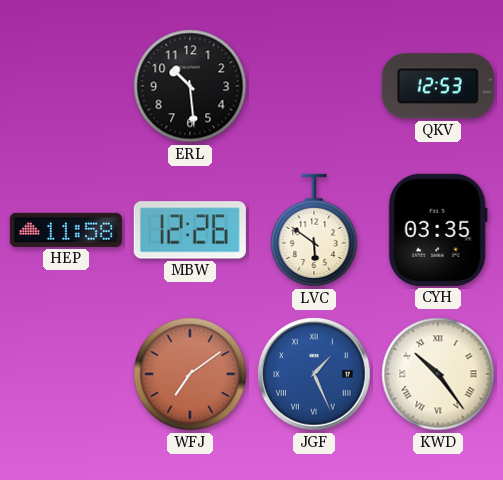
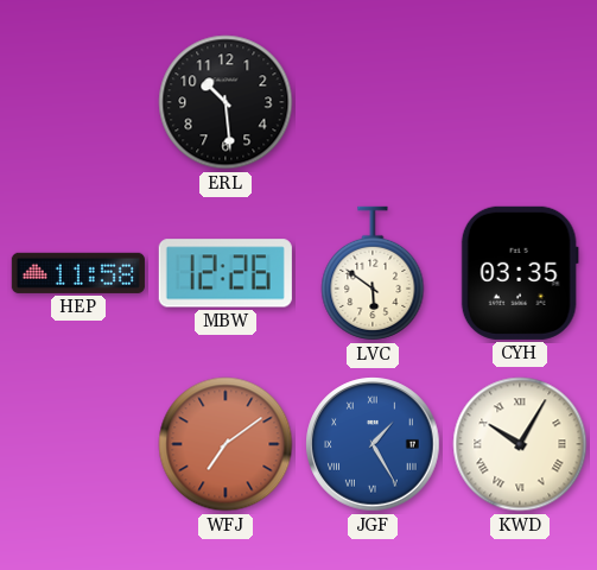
QKV: 12:53 -> none (438, 86)
JGF: 1:26 -> 1:25 (373, 444)
KWD: 10:24 -> 10:05 (520, 444)
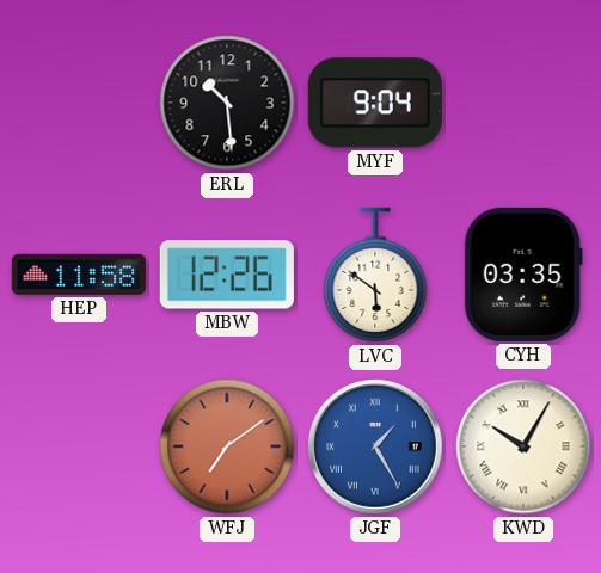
MYF: none -> 9:04 (375, 103)
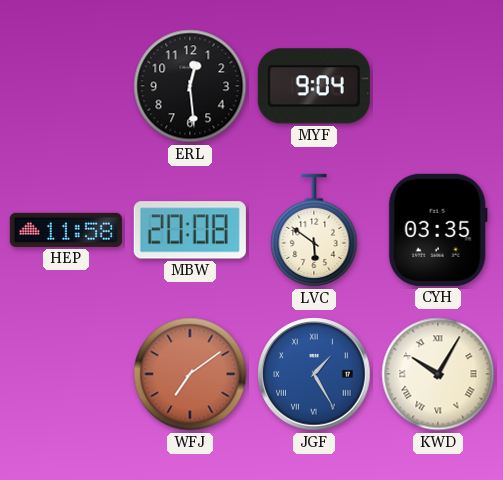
ERL: 10:29 -> 12:29 (190, 86)
MBW: 12:26 -> 20:08 (190, 230)
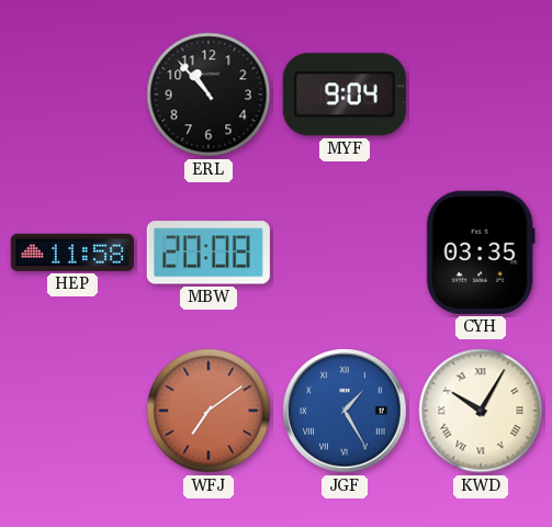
ERL: 12:29 -> 10:53 (209, 94)
LVC: 5:51 -> none (314, 230)
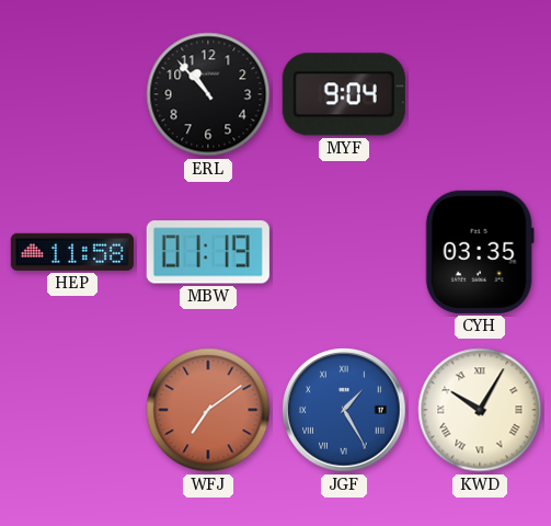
MBW: 20:08 -> 01:19 (208, 252)
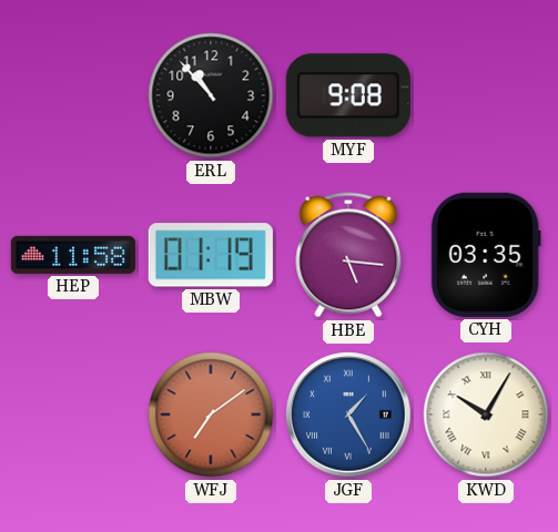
MYF: 9:04 -> 9:08 (348, 95)
HBE: none -> 5:16 (348, 255)
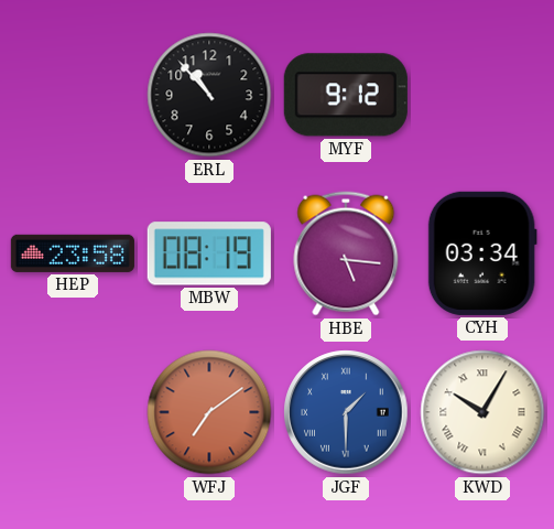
MYF: 9:08 -> 9:12 (346, 95)
HEP: 11:58 -> 23:58 (73, 253)
MBW: 01:19 -> 08:19 (209, 253)
CYH: 03:35 -> 03:34 (482, 253)
JGF: 1:25 -> 1:30 (346, 412)
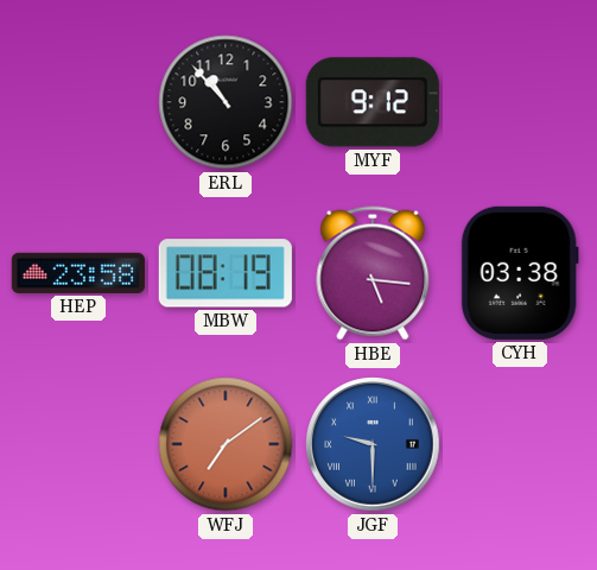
CYH: 03:34 -> 03:38 (520, 273)
JGF: 1:30 -> 9:30 (373, 444)
KWD: 10:05 -> none (482, 412)
